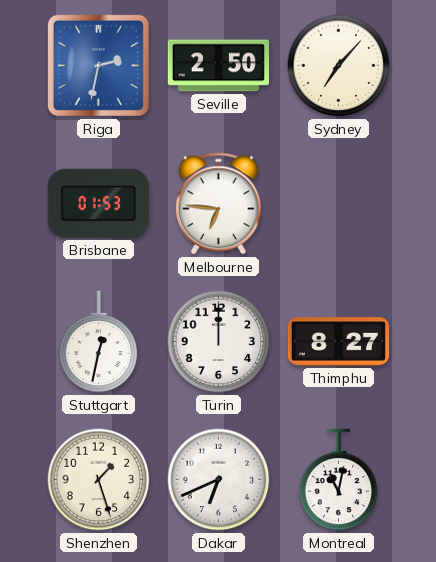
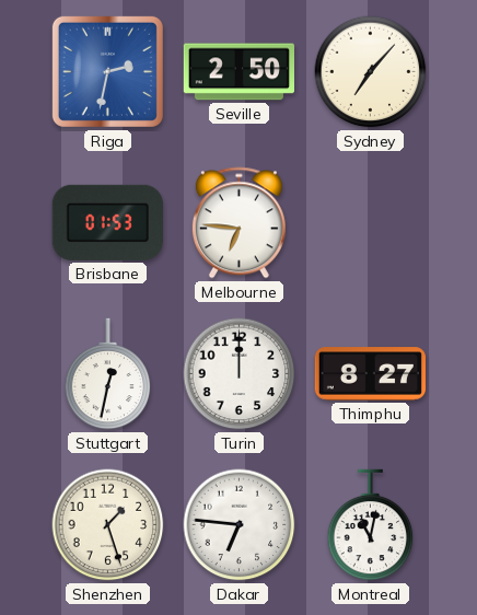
Dakar: 6:41 -> 6:46 (240, 525)
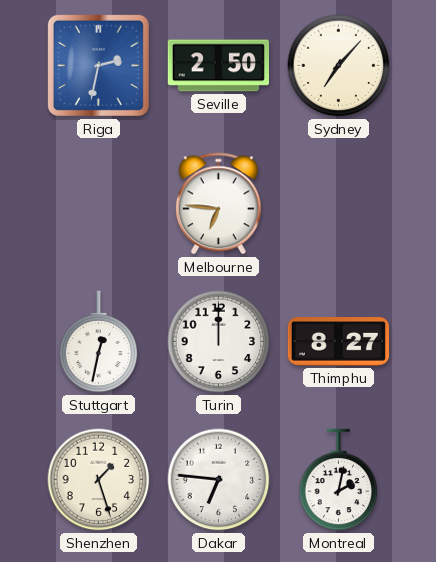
Brisbane: 01:53 -> none (107, 222)
Montreal: 11:02 -> 2:02 (339, 480)
